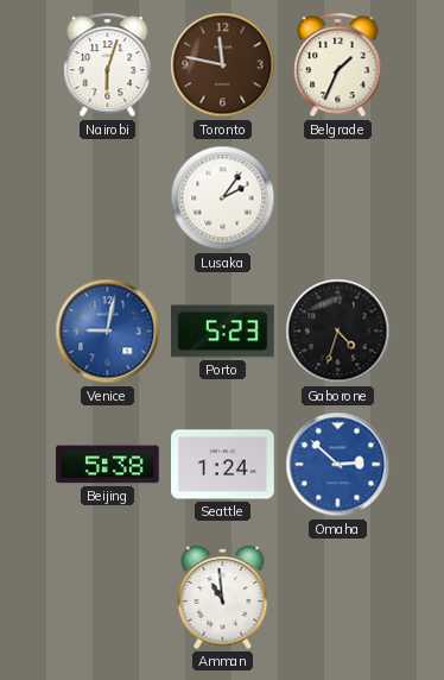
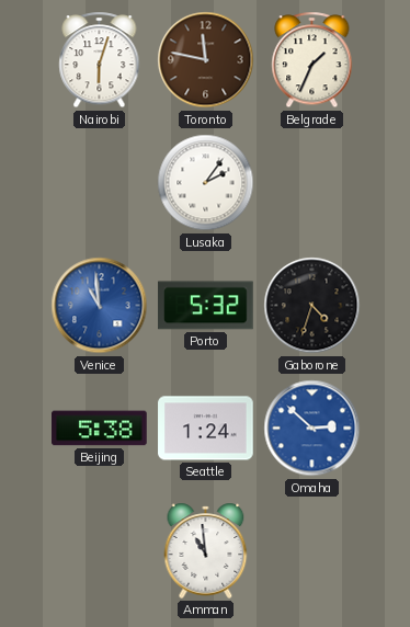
Venice: 9:02 -> 10:59 (100, 306)
Porto: 5:23 -> 5:32 (206, 306)
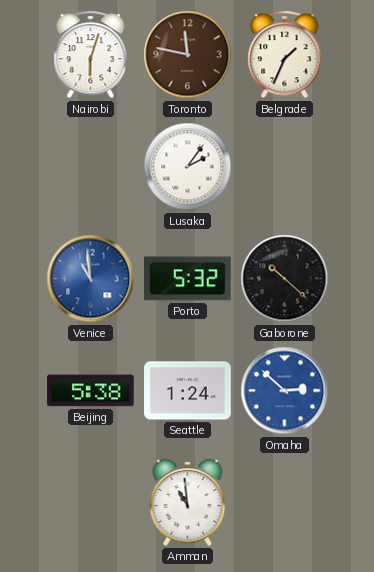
Gaborone: 4:33 -> 10:22 (285, 279)
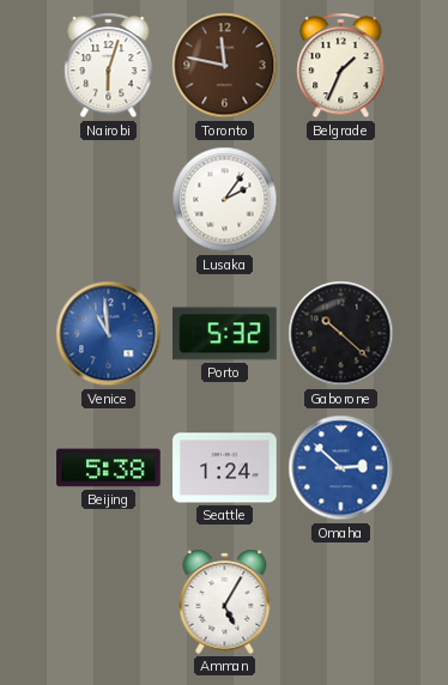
Amman: 10:59 -> 5:05 (225, 601)
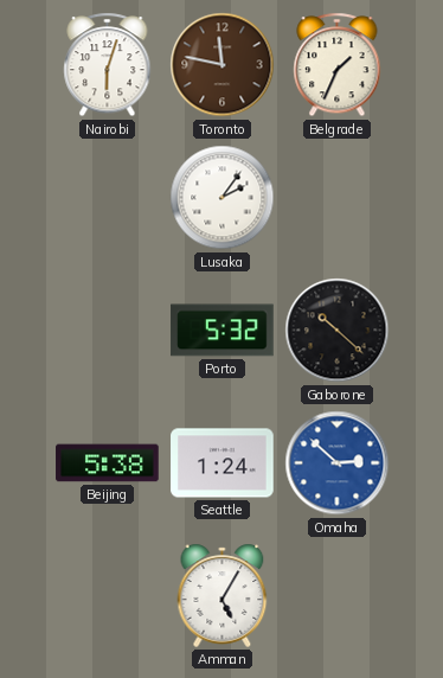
Venice: 10:59 -> none (109, 334)
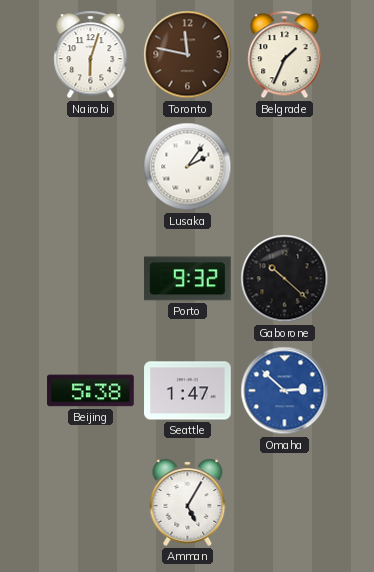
Porto: 5:32 -> 9:32 (188, 279)
Seattle: 1:24 -> 1:47 (188, 391)
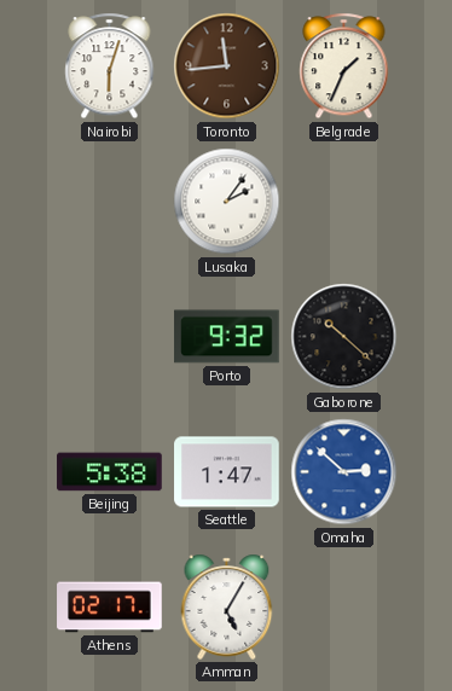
Toronto: 11:47 -> 11:44 (227, 66)
Athens: none -> 02:17 (110, 608)
